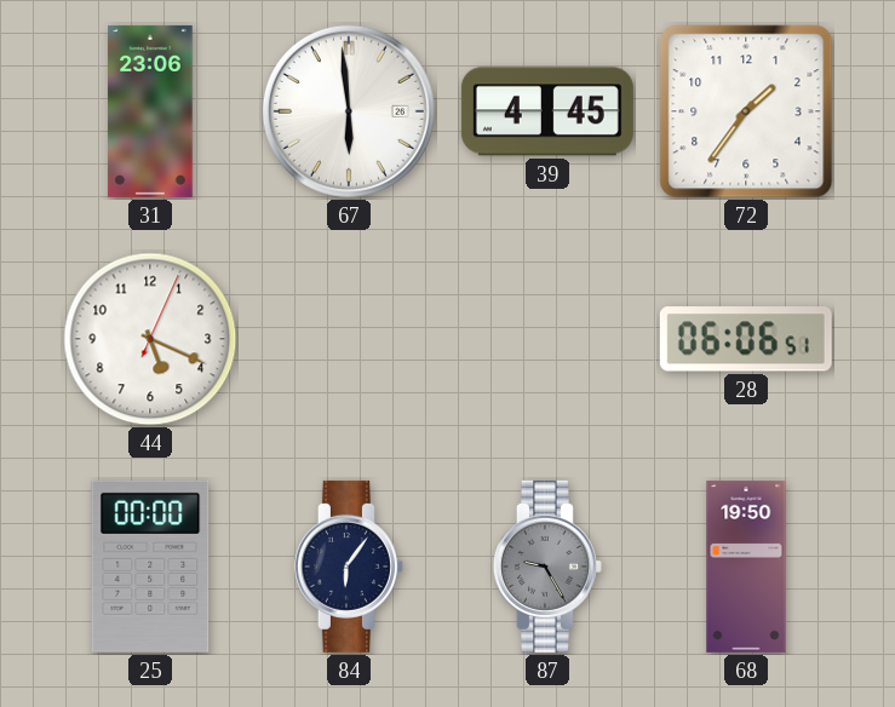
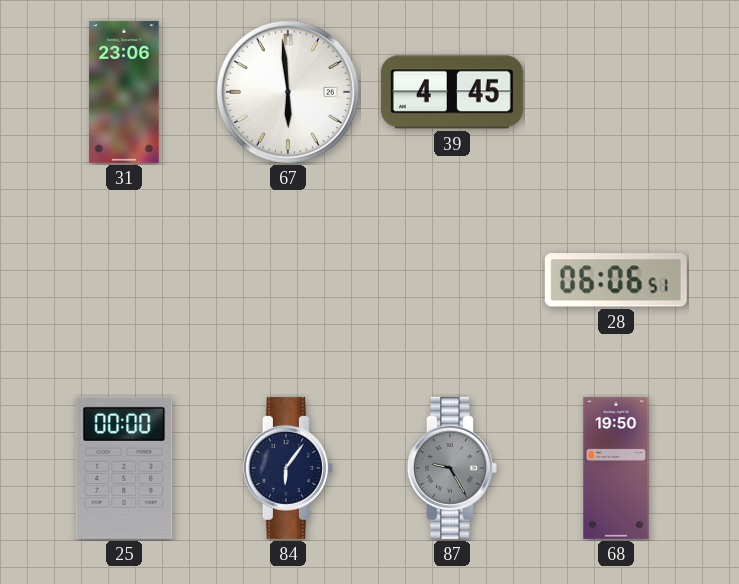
72: 1:36 -> none (746, 111)
44: 5:19 -> none (150, 339)
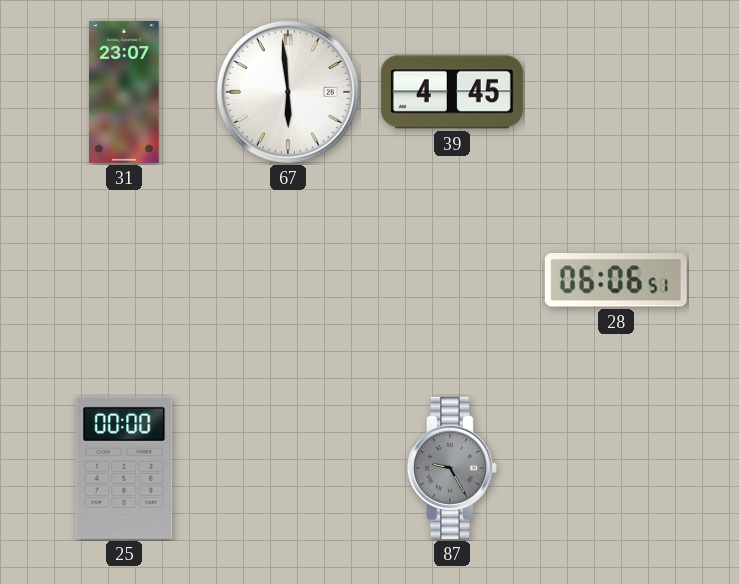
31: 23:06 -> 23:07 (124, 92)
84: 6:06 -> none (288, 468)
68: 19:50 -> none (616, 468)
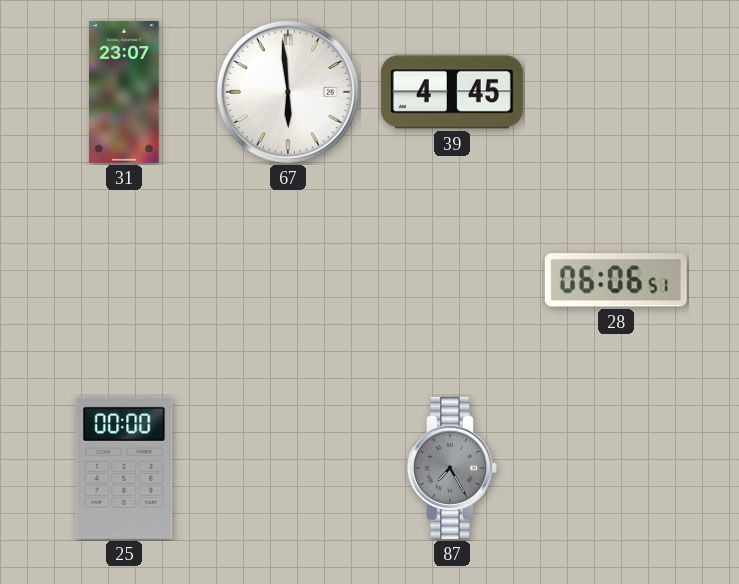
87: 9:25 -> 7:25 (452, 468)
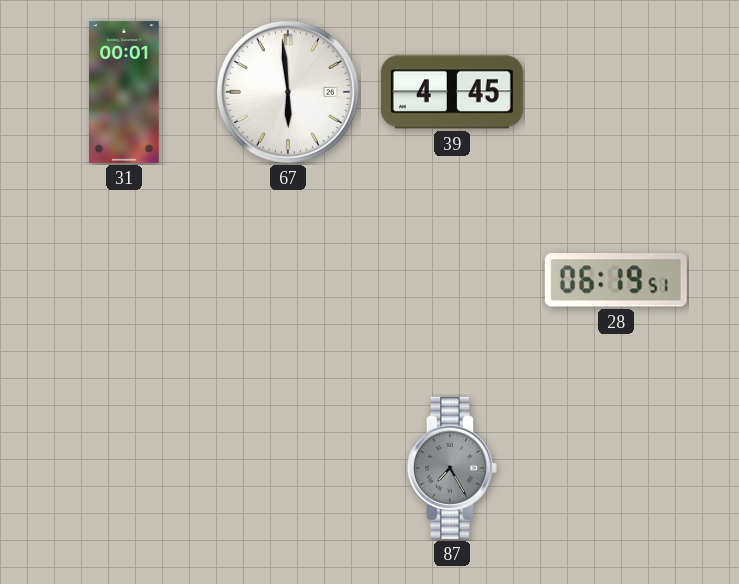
31: 23:07 -> 00:01 (124, 92)
28: 06:06 -> 06:19 (616, 280)
25: 00:00 -> none (124, 468)
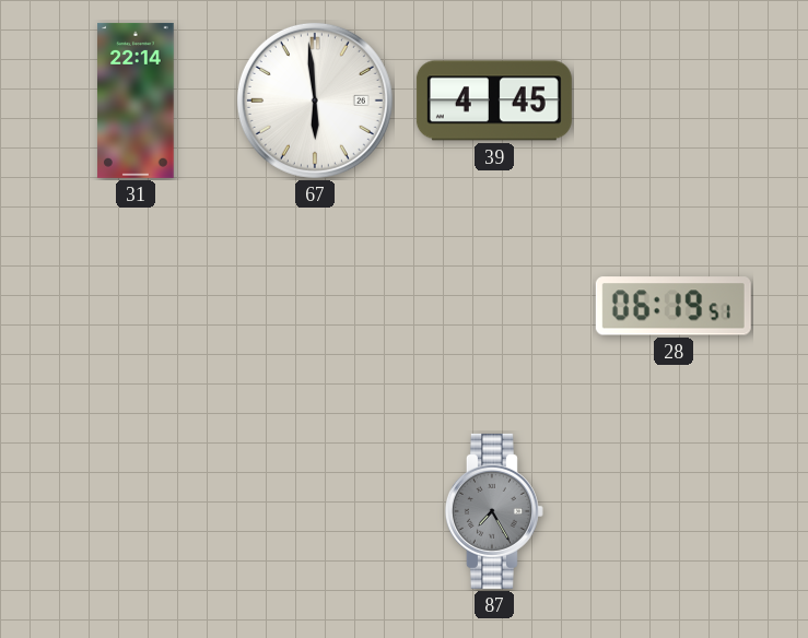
31: 00:01 -> 22:14 (136, 101)
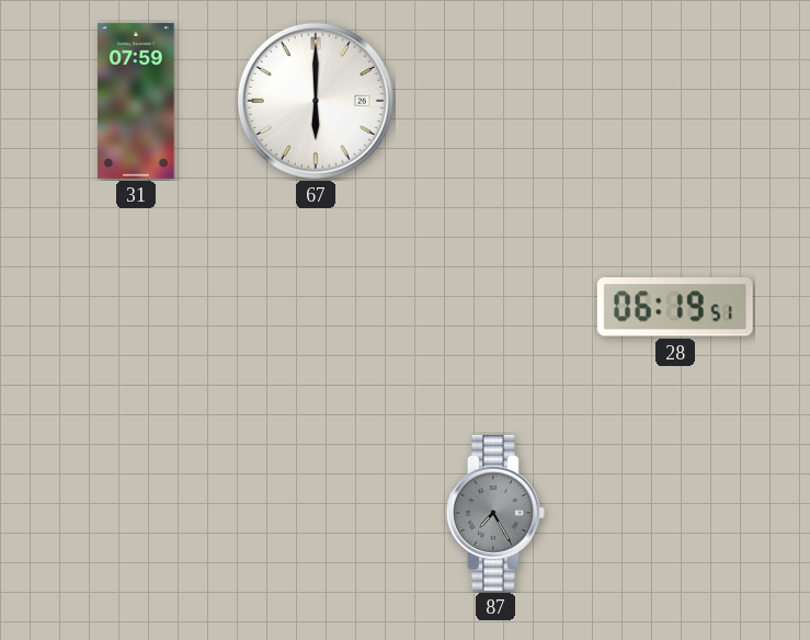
31: 22:14 -> 07:59 (136, 101)
67: 5:59 -> 6:00 (316, 101)
39: 4:45 -> none (494, 101)
